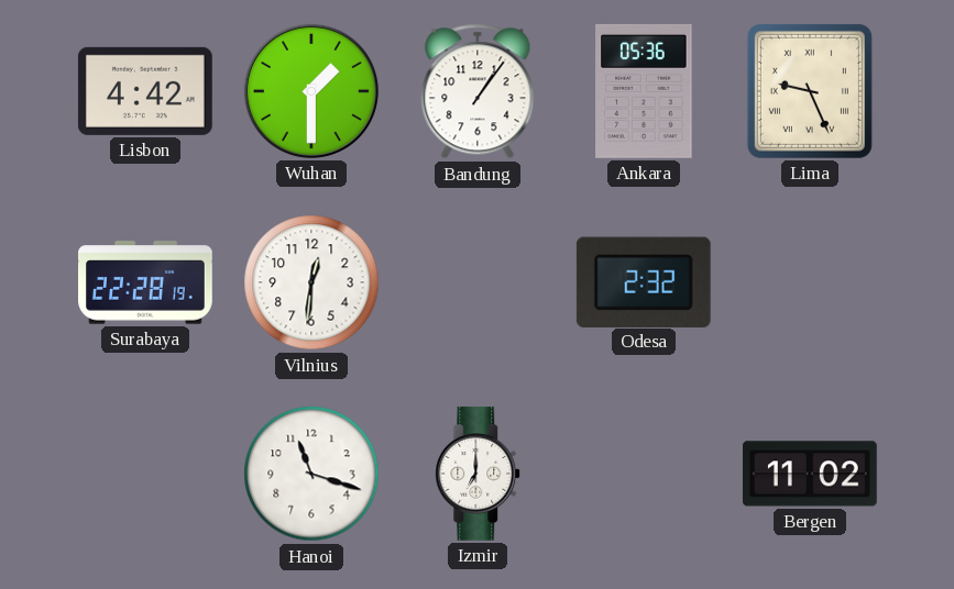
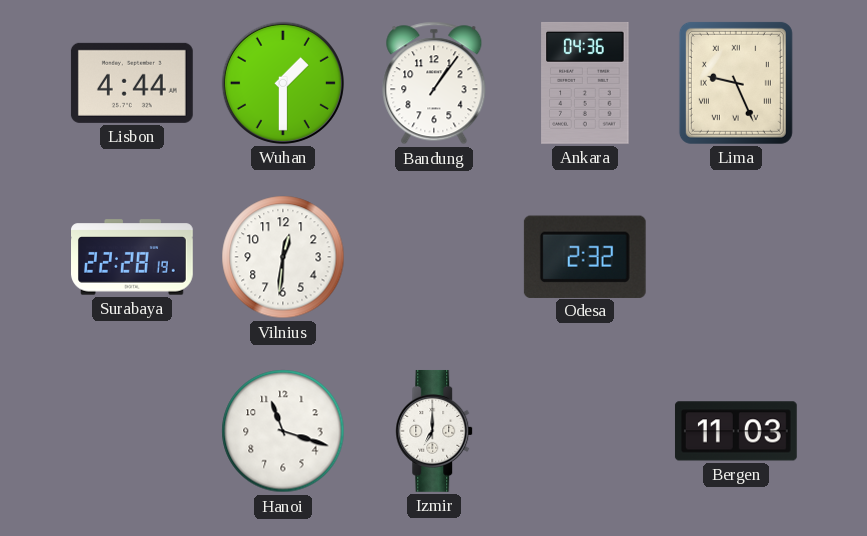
Lisbon: 4:42 -> 4:44 (132, 83)
Ankara: 05:36 -> 04:36 (585, 83)
Bergen: 11:02 -> 11:03 (736, 431)
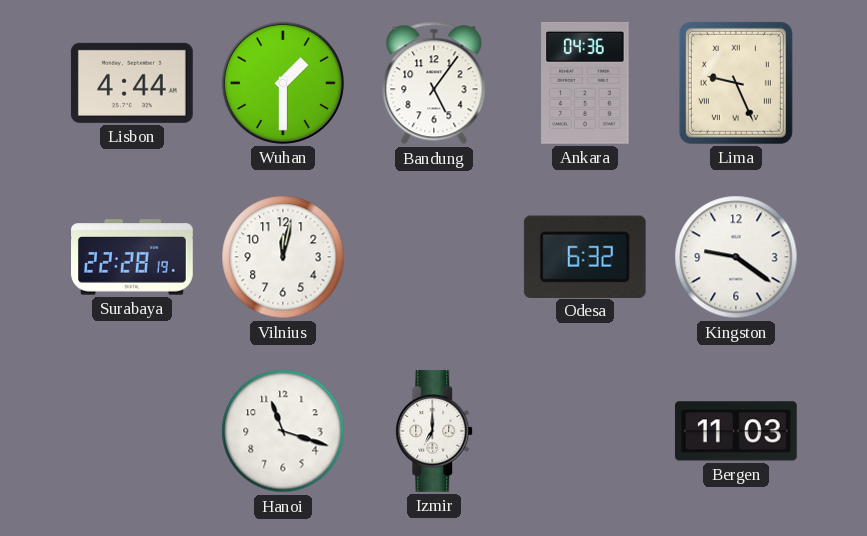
Bandung: 1:06 -> 5:06 (434, 83)
Vilnius: 12:31 -> 12:02 (283, 257)
Odesa: 2:32 -> 6:32 (585, 256)
Kingston: none -> 9:21 (736, 257)
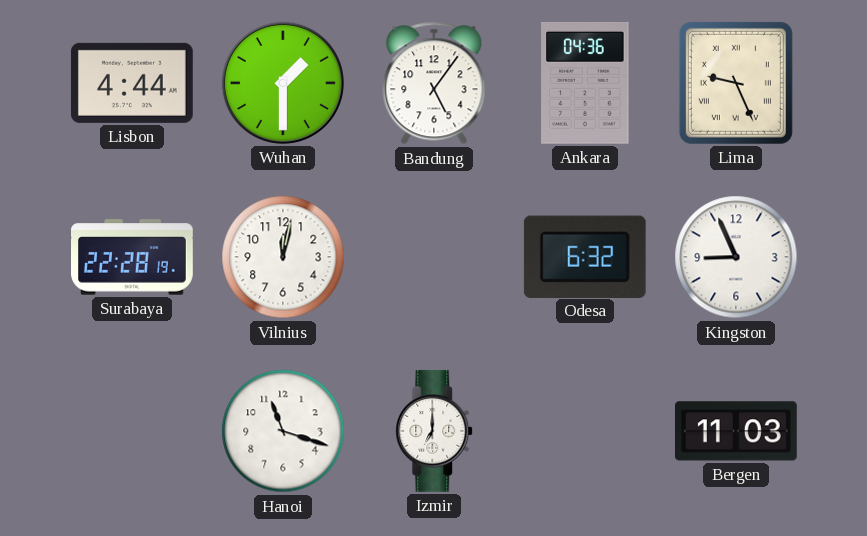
Kingston: 9:21 -> 8:56 (736, 257)
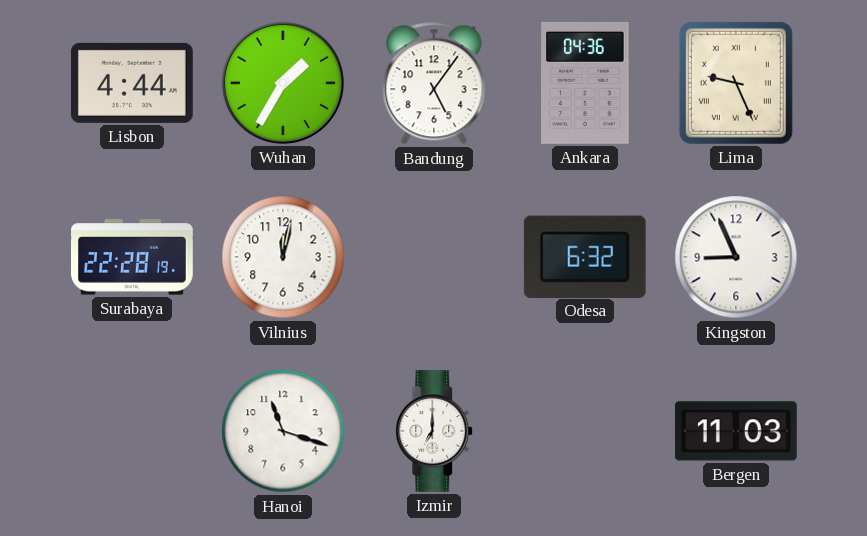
Wuhan: 1:30 -> 1:35 (283, 83)
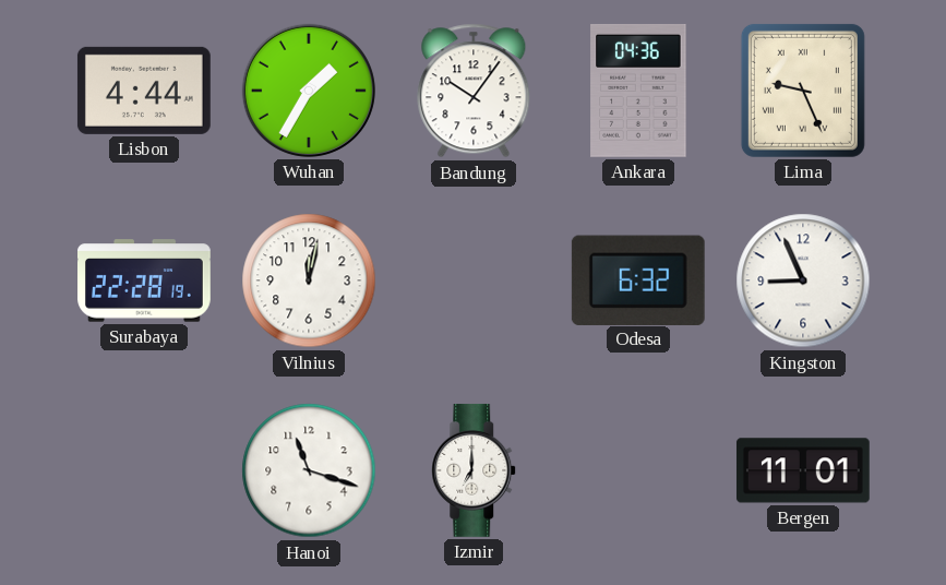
Bandung: 5:06 -> 10:06 (474, 91)
Bergen: 11:03 -> 11:01 (803, 470)
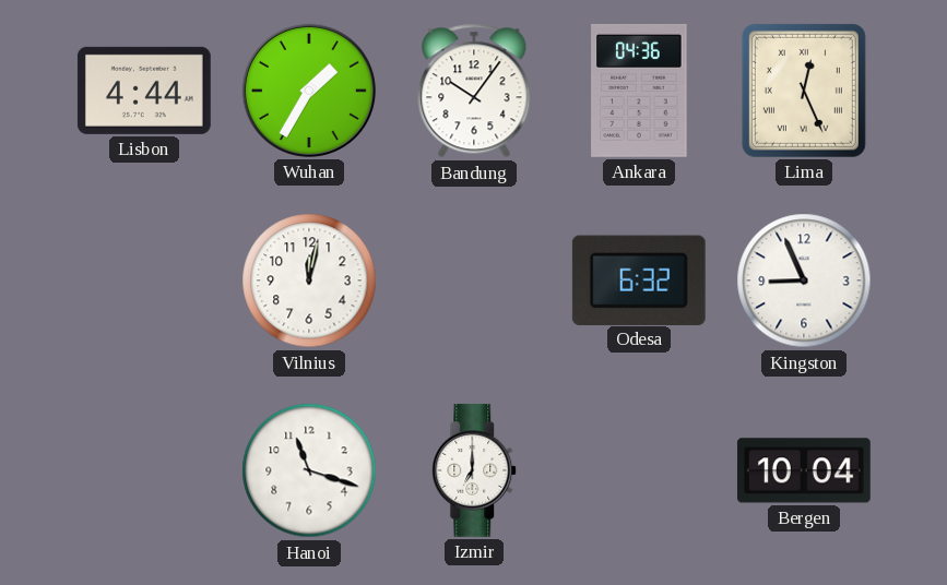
Lima: 9:26 -> 12:26 (804, 91)
Surabaya: 22:28 -> none (145, 280)
Bergen: 11:01 -> 10:04 (804, 470)
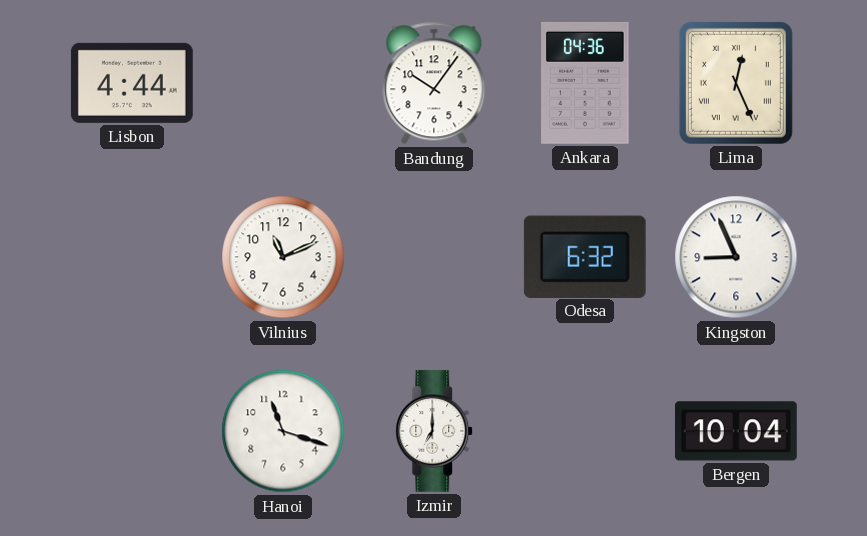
Wuhan: 1:35 -> none (309, 91)
Vilnius: 12:02 -> 11:11 (283, 257)
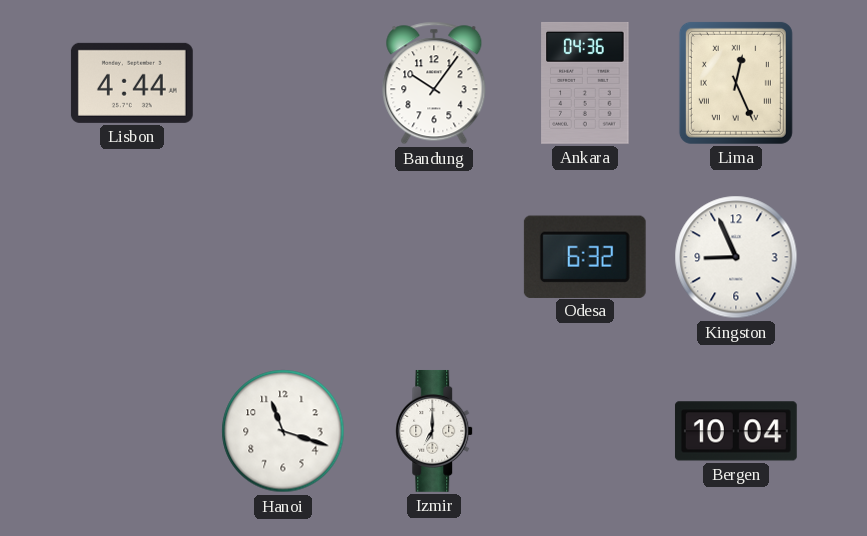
Vilnius: 11:11 -> none (283, 257)
